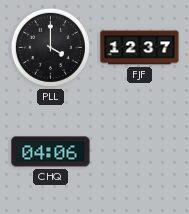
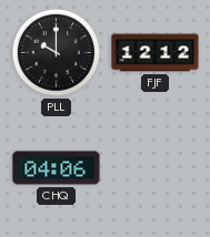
PLL: 4:00 -> 10:00 (56, 52)
FJF: 12:37 -> 12:12 (156, 53)
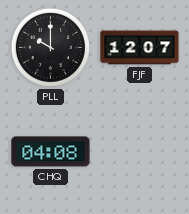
FJF: 12:12 -> 12:07 (140, 48)
CHQ: 04:06 -> 04:08 (51, 152)
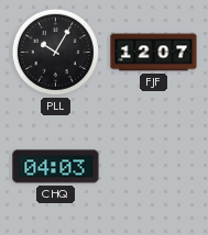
PLL: 10:00 -> 10:05 (55, 52)
CHQ: 04:08 -> 04:03 (56, 167)
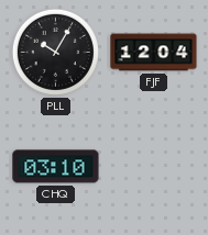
FJF: 12:07 -> 12:04 (154, 53)
CHQ: 04:03 -> 03:10 (56, 167)
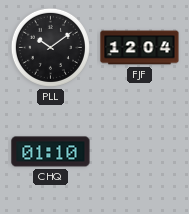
PLL: 10:05 -> 10:09 (50, 47)
CHQ: 03:10 -> 01:10 (51, 152)
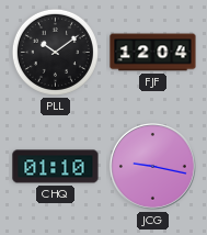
JCG: none -> 9:17 (153, 167)
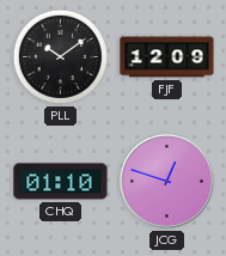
FJF: 12:04 -> 12:09 (167, 57)
JCG: 9:17 -> 12:48 (167, 182)
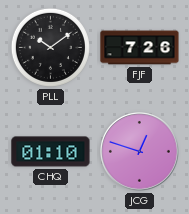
FJF: 12:09 -> 7:26 (140, 48)
